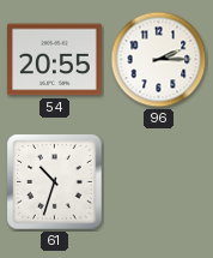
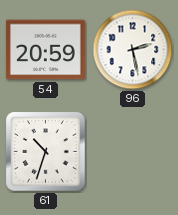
54: 20:55 -> 20:59 (46, 50)
96: 2:15 -> 2:28 (133, 50)
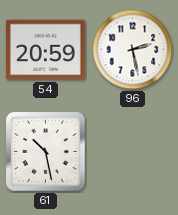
61: 10:33 -> 10:28 (46, 152)
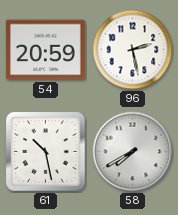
58: none -> 7:40 (133, 152)
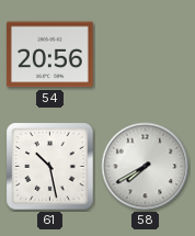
54: 20:59 -> 20:56 (50, 55)
96: 2:28 -> none (133, 50)
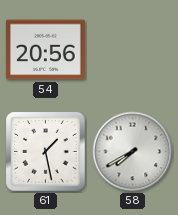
61: 10:28 -> 1:28 (46, 152)
